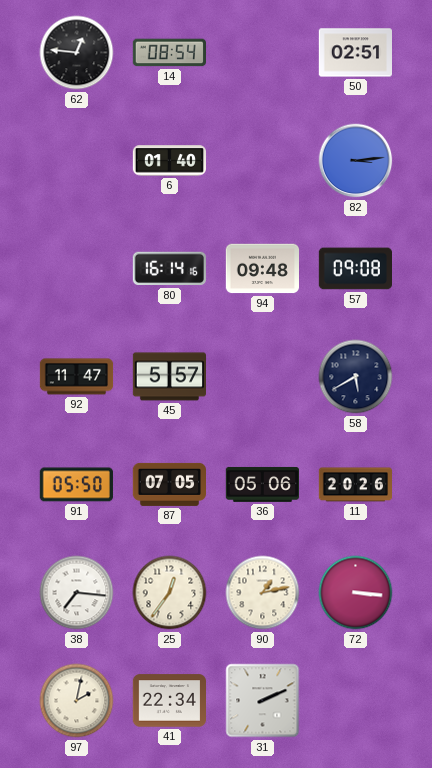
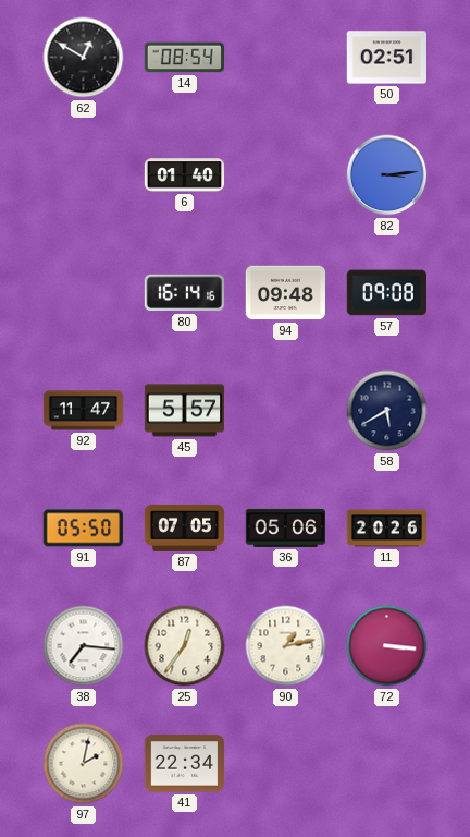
62: 12:46 -> 12:50 (84, 58)
31: 2:11 -> none (263, 701)
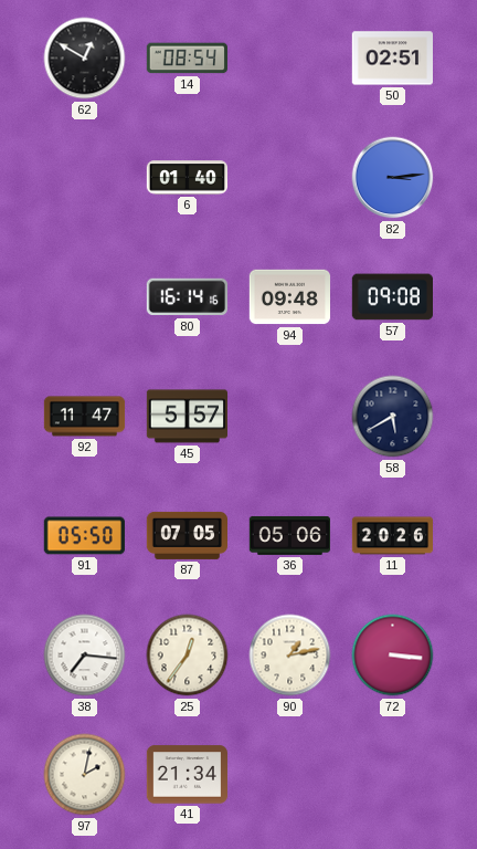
41: 22:34 -> 21:34 (187, 775)
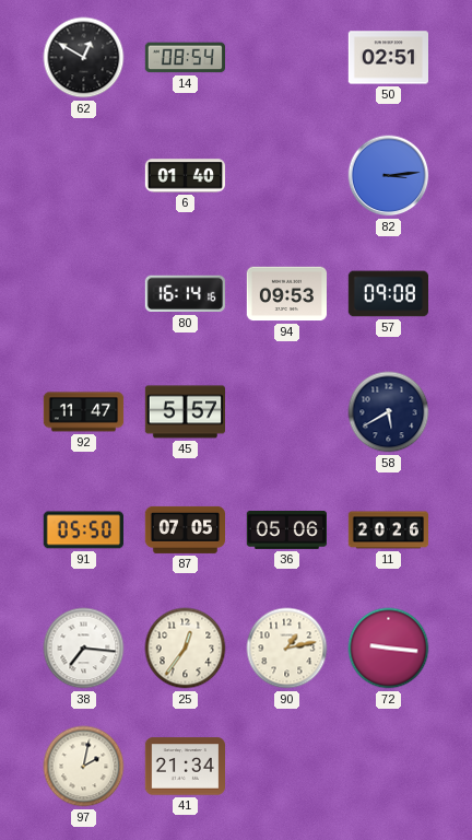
94: 09:48 -> 09:53 (286, 294)
72: 3:16 -> 9:16 (389, 649)
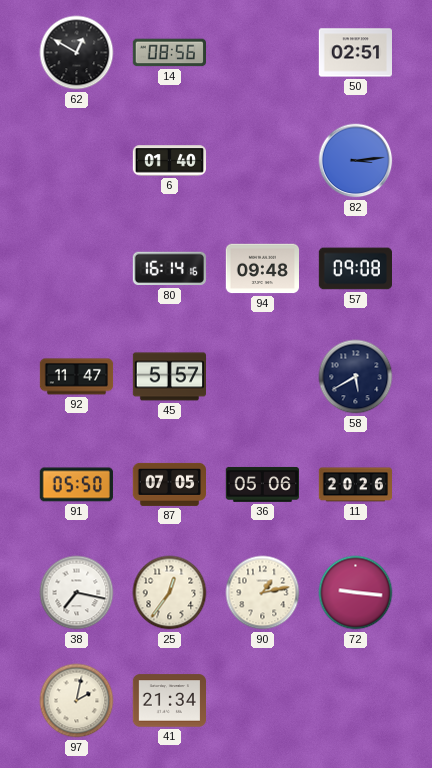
14: 08:54 -> 08:56 (169, 53)
94: 09:53 -> 09:48 (262, 269)
38: 7:16 -> 7:17 (77, 593)
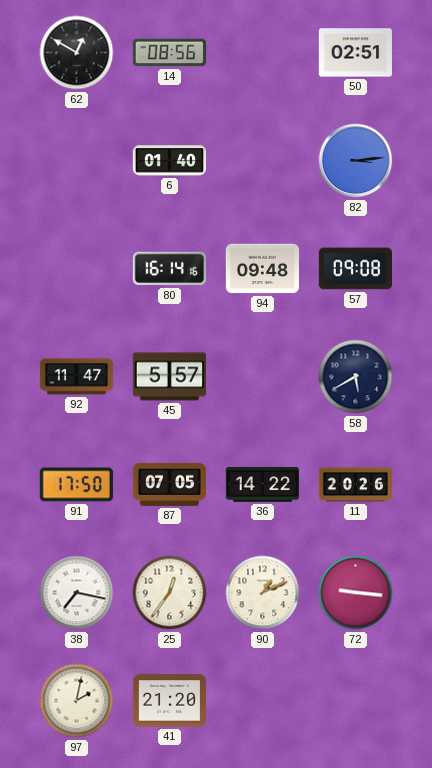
91: 05:50 -> 17:50 (76, 485)
36: 05:06 -> 14:22 (262, 484)
90: 1:13 -> 1:11 (263, 593)
41: 21:34 -> 21:20 (169, 701)
